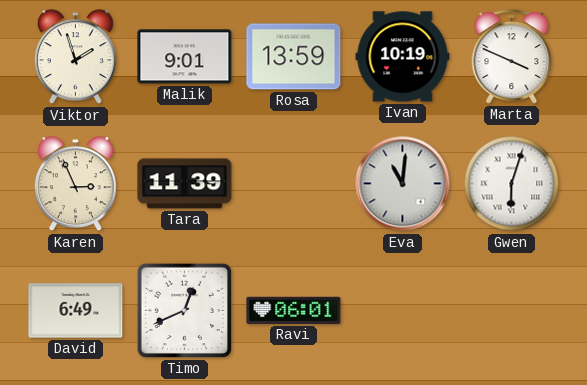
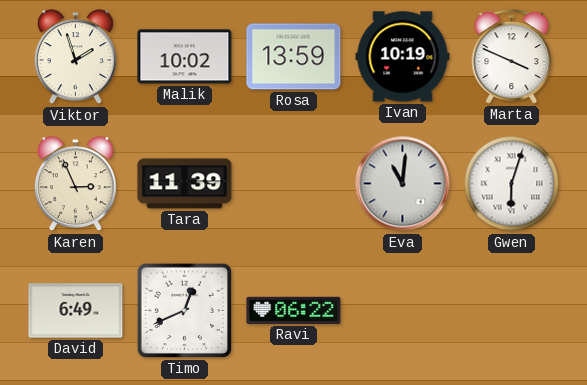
Malik: 9:01 -> 10:02 (185, 57)
Ravi: 06:01 -> 06:22 (294, 310)
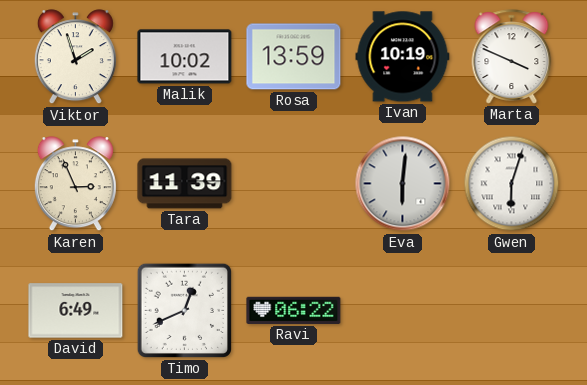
Eva: 11:01 -> 6:01 (403, 184)
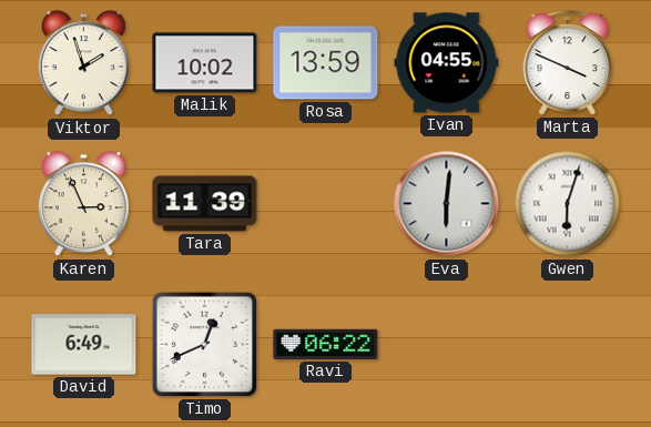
Ivan: 10:19 -> 04:55 (447, 63)
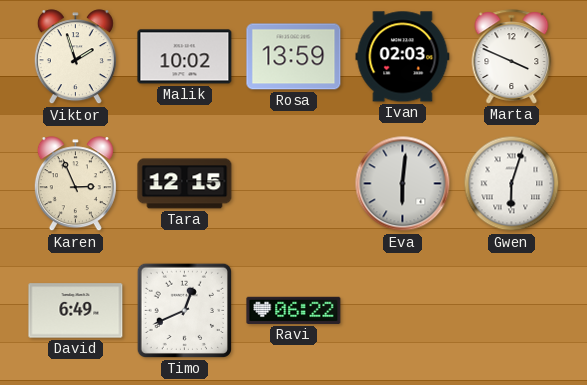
Ivan: 04:55 -> 02:03 (403, 57)
Tara: 11:39 -> 12:15 (185, 184)
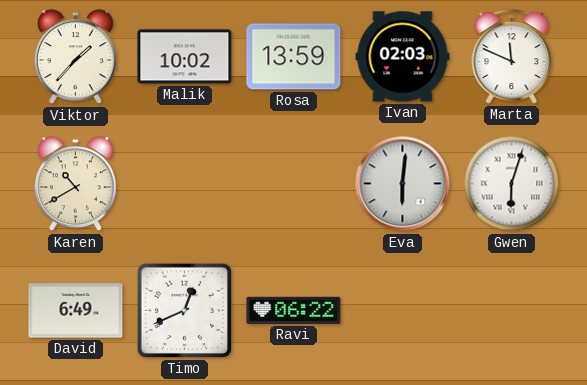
Viktor: 1:57 -> 1:37 (75, 57)
Marta: 3:49 -> 11:49 (512, 57)
Karen: 2:56 -> 10:40 (75, 184)
Tara: 12:15 -> none (185, 184)
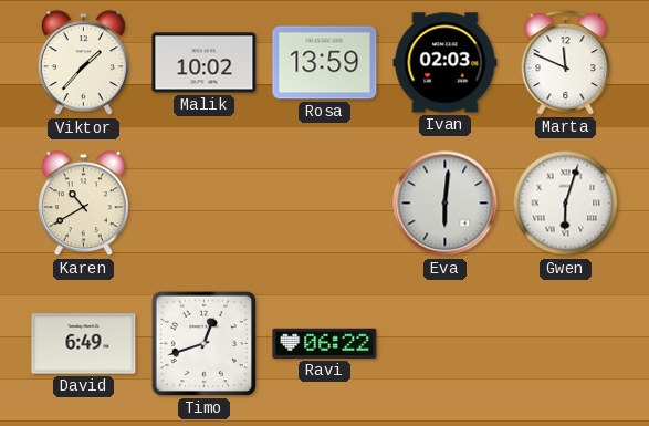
Timo: 12:41 -> 12:42 (203, 343)
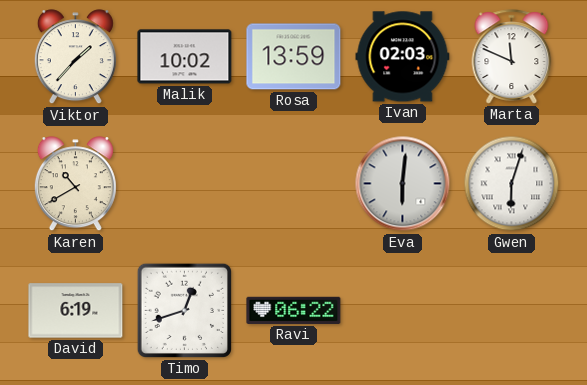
David: 6:49 -> 6:19 (76, 311)
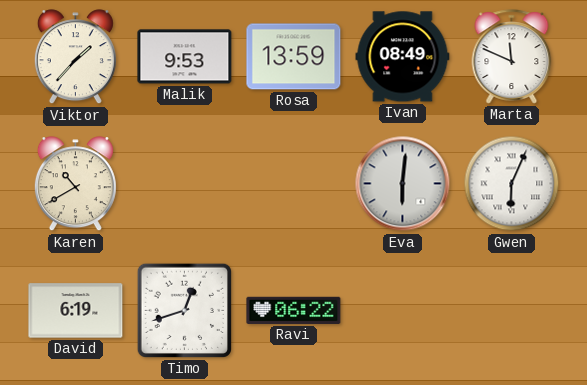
Malik: 10:02 -> 9:53 (185, 57)
Ivan: 02:03 -> 08:49 (403, 57)
Gwen: 6:03 -> 6:04 (512, 184)
